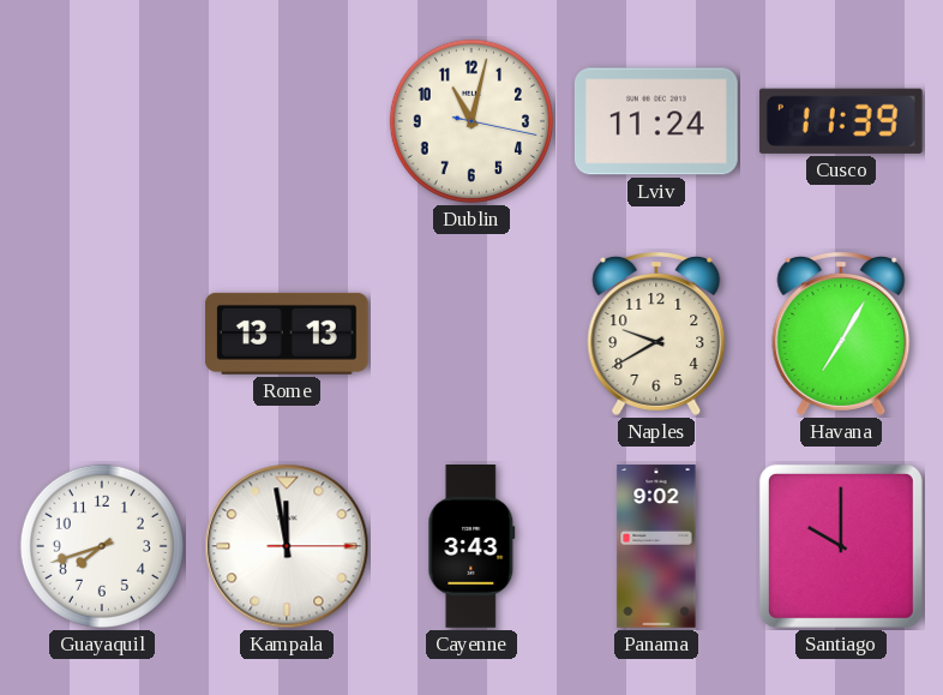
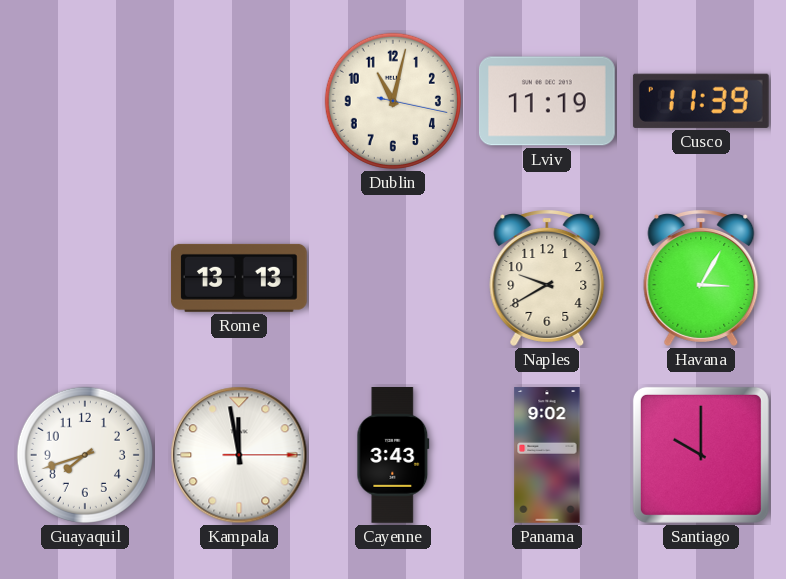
Lviv: 11:24 -> 11:19 (547, 101)
Havana: 7:05 -> 3:05 (701, 278)
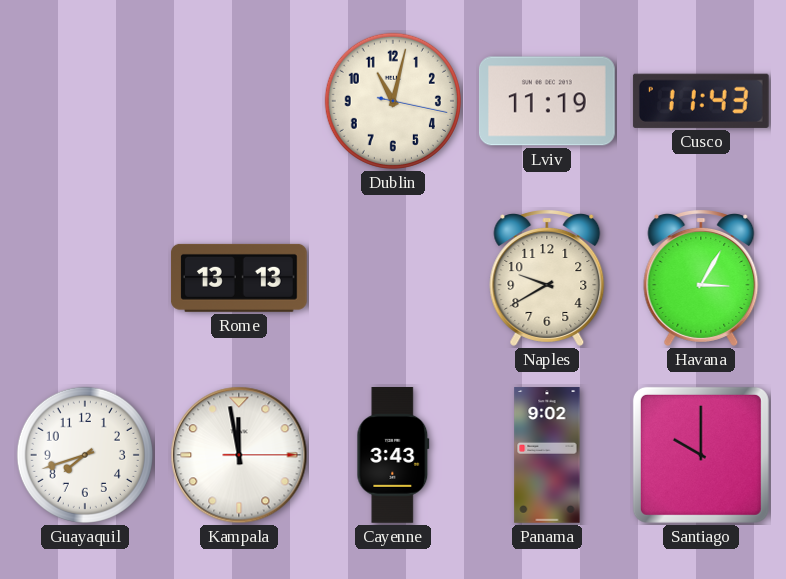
Cusco: 11:39 -> 11:43 (701, 101)
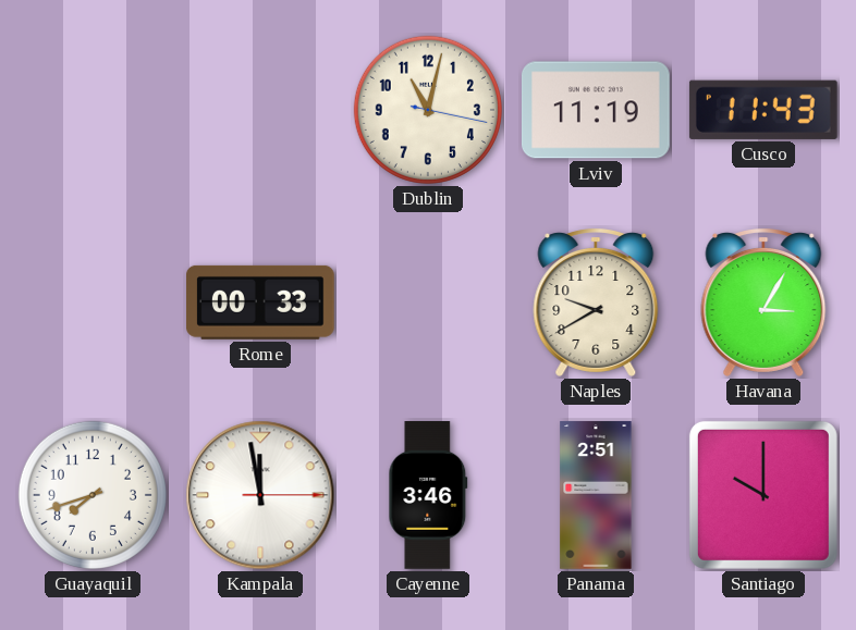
Rome: 13:13 -> 00:33 (261, 302)
Cayenne: 3:43 -> 3:46 (428, 496)
Panama: 9:02 -> 2:51 (596, 495)
